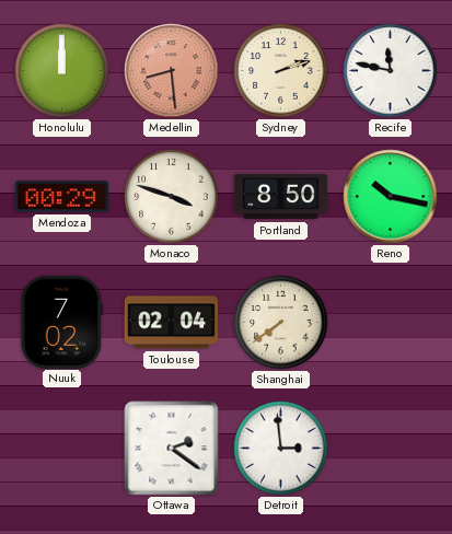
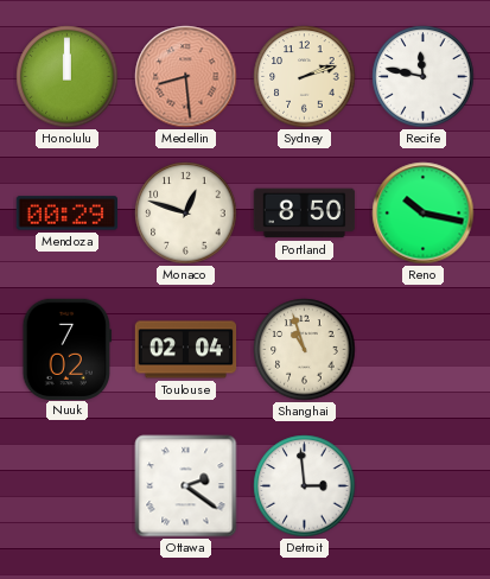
Monaco: 3:48 -> 12:48 (186, 214)
Shanghai: 7:39 -> 10:57 (305, 350)
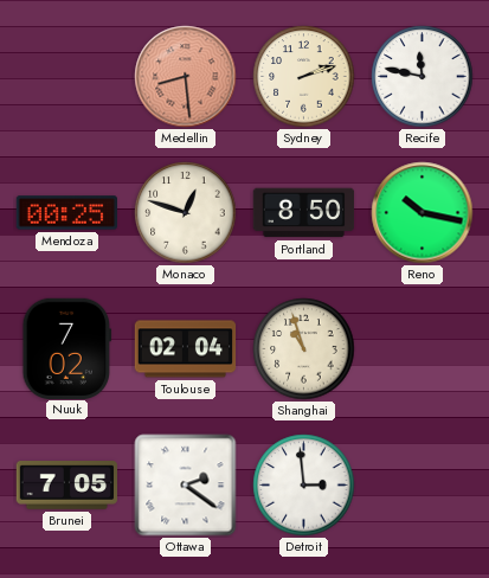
Honolulu: 12:00 -> none (68, 77)
Mendoza: 00:29 -> 00:25 (66, 213)
Brunei: none -> 7:05 (66, 486)
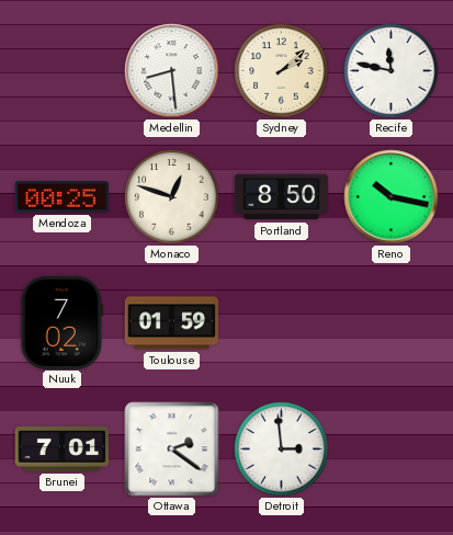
Medellin dial: salmon -> white (172, 71)
Sydney: 2:12 -> 2:08 (282, 71)
Toulouse: 02:04 -> 01:59 (172, 323)
Shanghai: 10:57 -> none (304, 349)
Brunei: 7:05 -> 7:01 (61, 449)
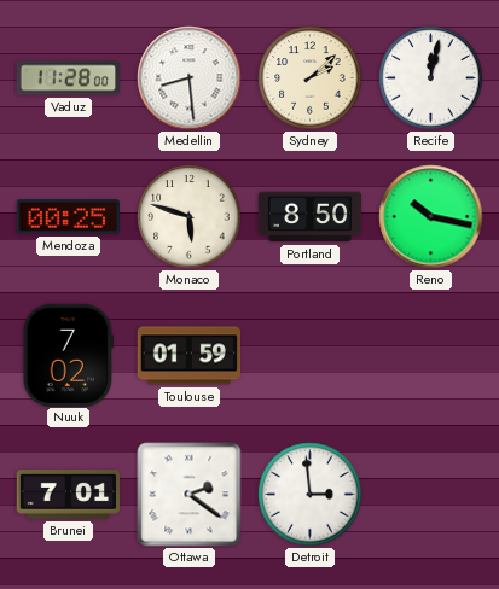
Vaduz: none -> 11:28 (69, 78)
Recife: 11:47 -> 12:02 (431, 78)
Monaco: 12:48 -> 5:48 (190, 217)
